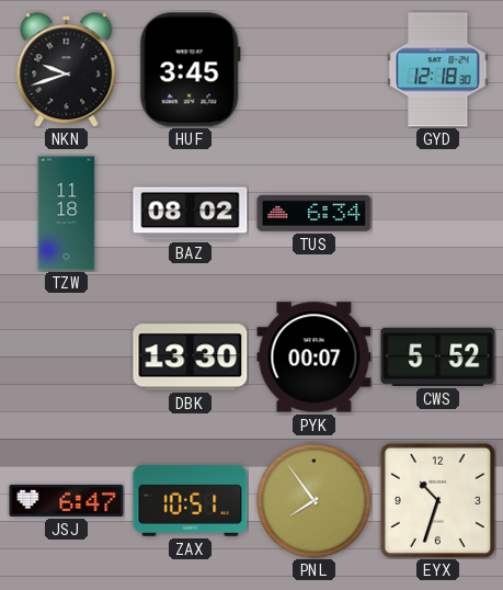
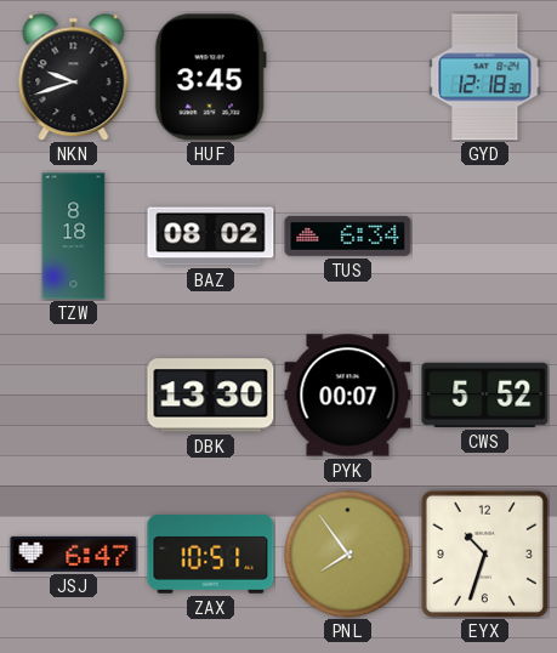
TZW: 11:18 -> 8:18 (74, 237)
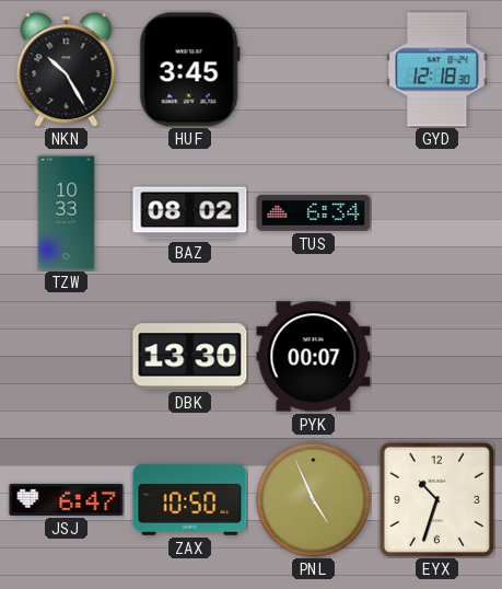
NKN: 9:42 -> 10:25 (67, 70)
TZW: 8:18 -> 10:33 (67, 213)
CWS: 5:52 -> none (485, 394)
ZAX: 10:51 -> 10:50 (190, 499)
PNL: 7:54 -> 4:56 (314, 500)
